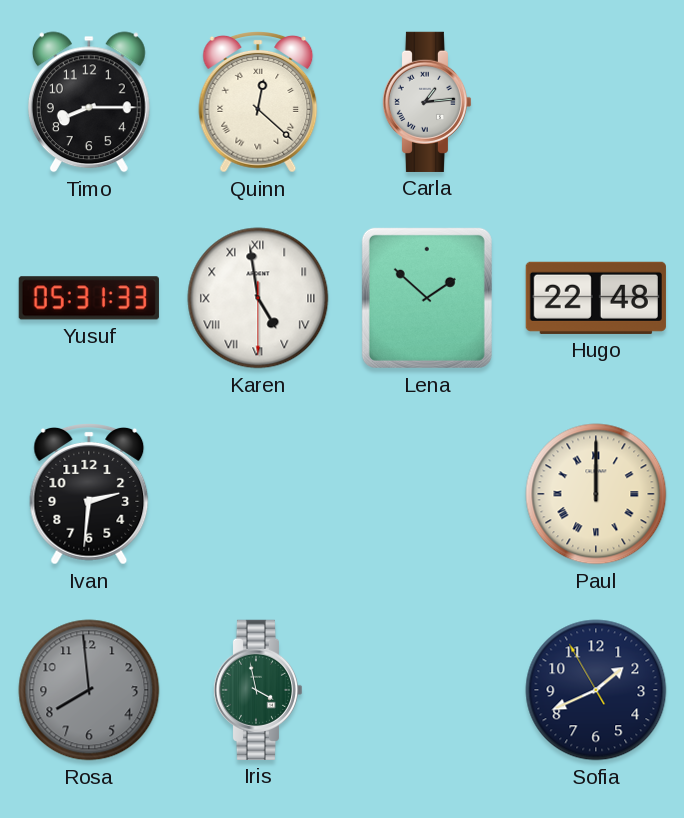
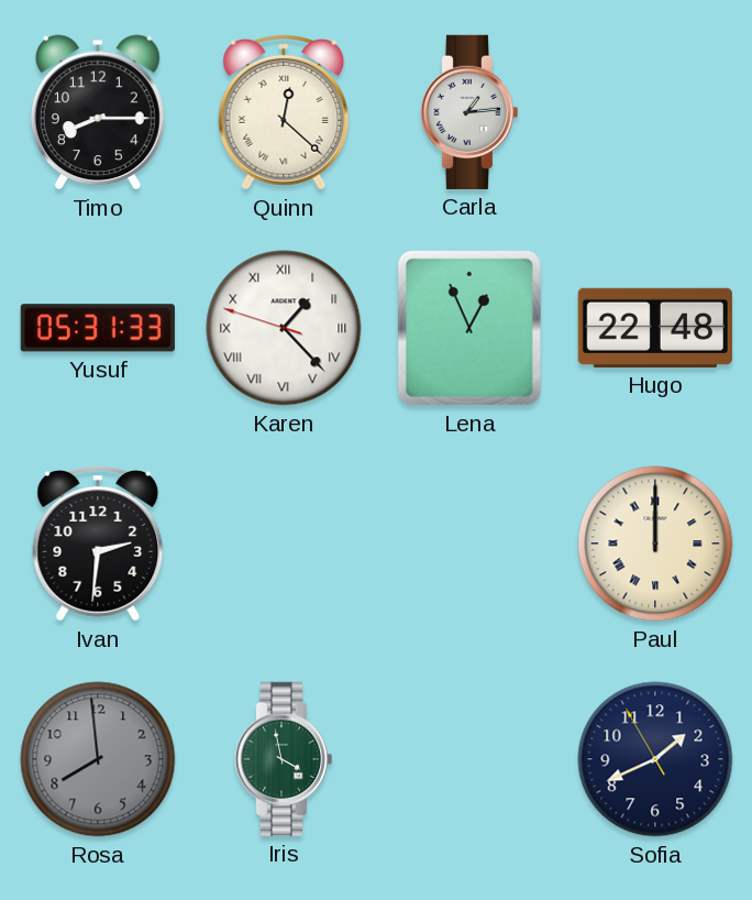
Karen: 4:58 -> 1:22 (284, 328)
Lena: 1:52 -> 12:56 (469, 328)
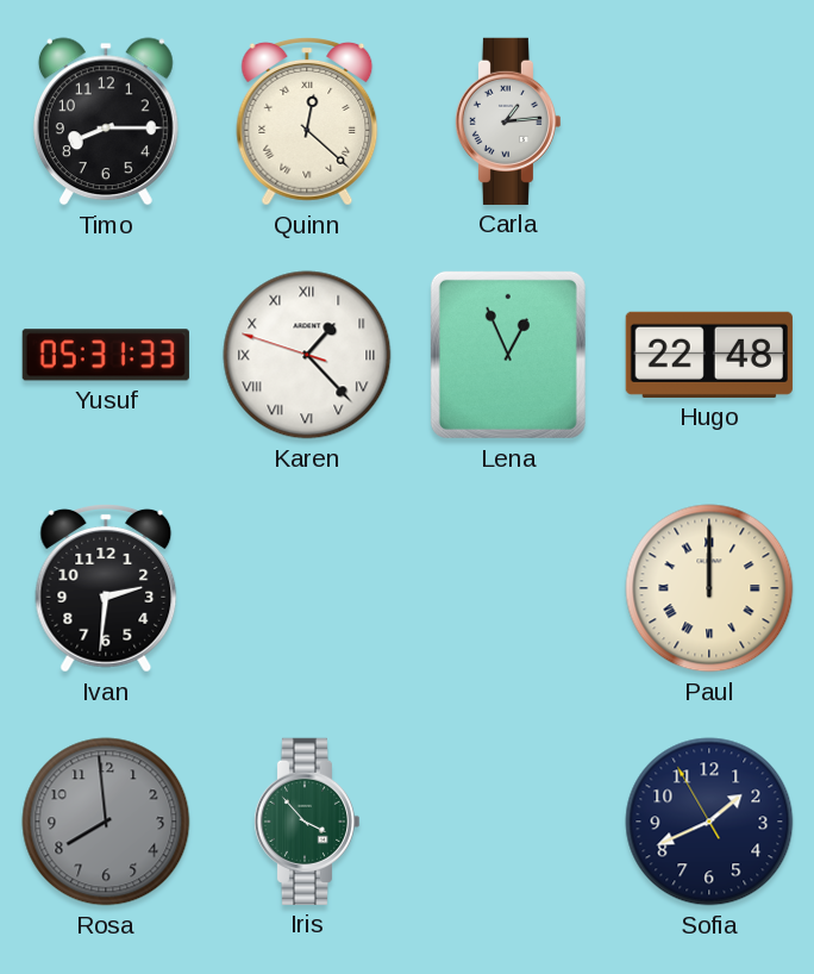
Iris: 3:58 -> 3:53 (307, 822)
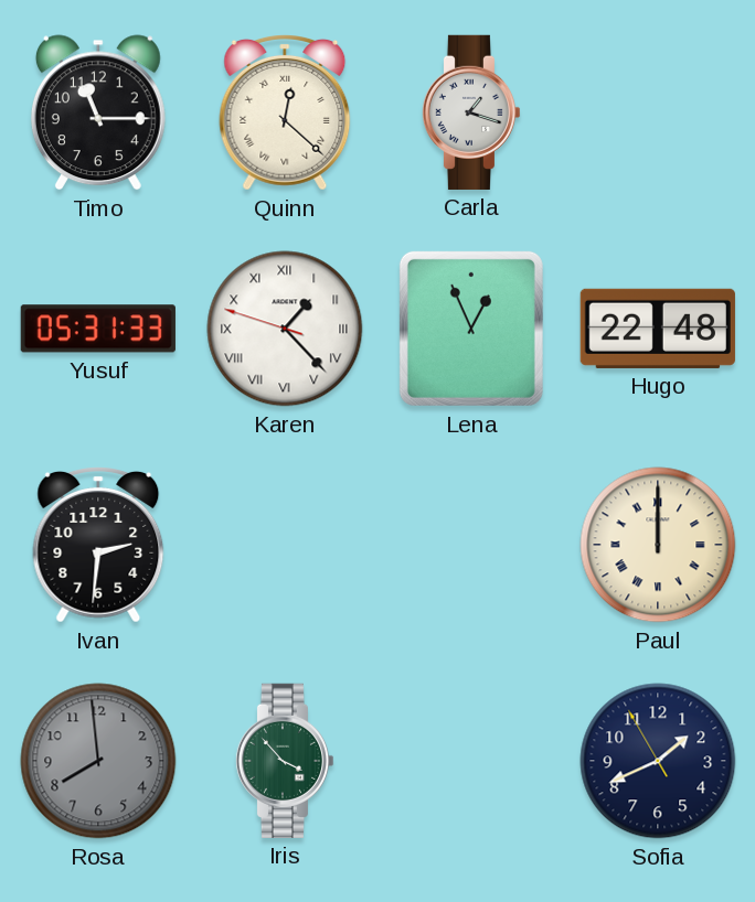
Timo: 8:15 -> 11:15 (98, 112)
Carla: 1:14 -> 1:18 (471, 112)
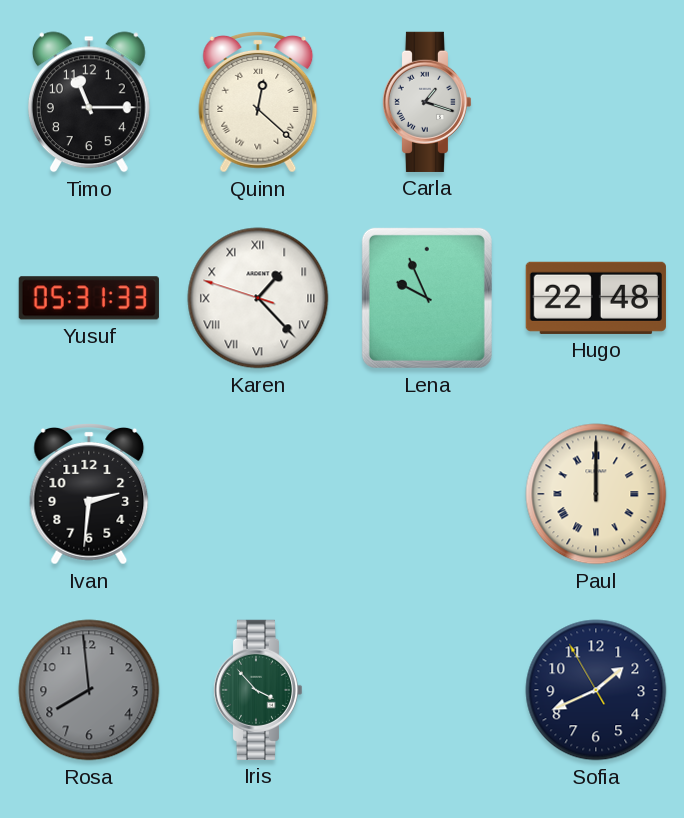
Lena: 12:56 -> 9:56 (427, 298)
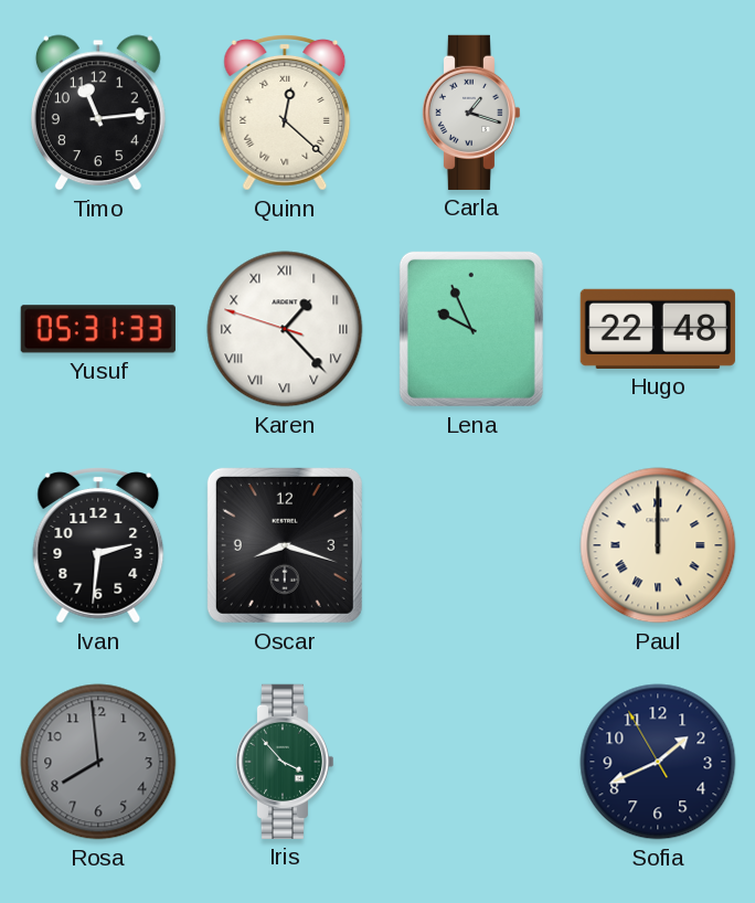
Timo: 11:15 -> 11:14 (98, 113)
Oscar: none -> 8:18 (285, 545)
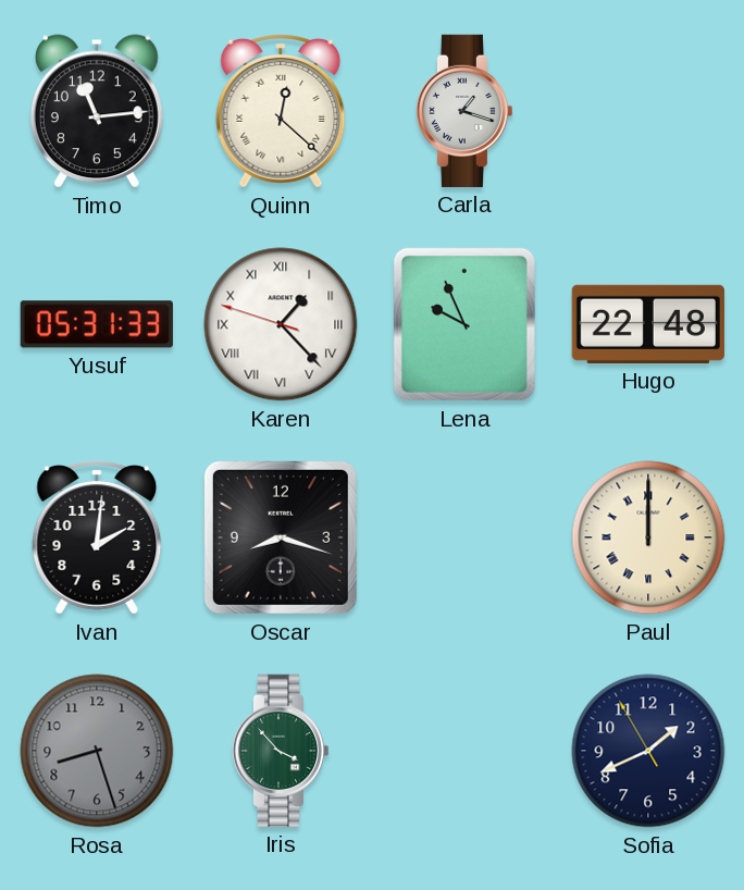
Ivan: 2:31 -> 2:01 (97, 539)
Rosa: 7:59 -> 8:27 (97, 751)
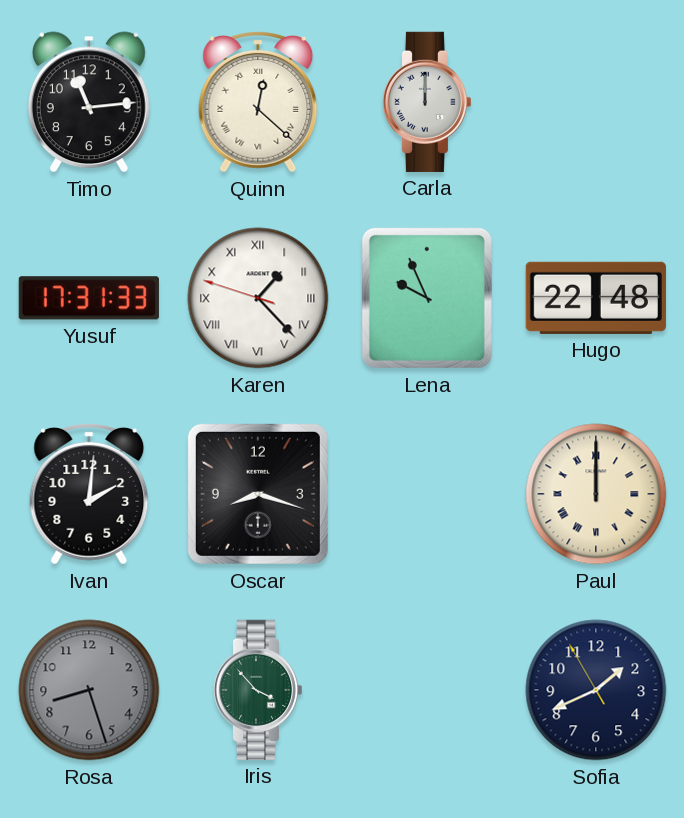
Carla: 1:18 -> 12:00 (427, 102)
Yusuf: 05:31 -> 17:31 (89, 298)
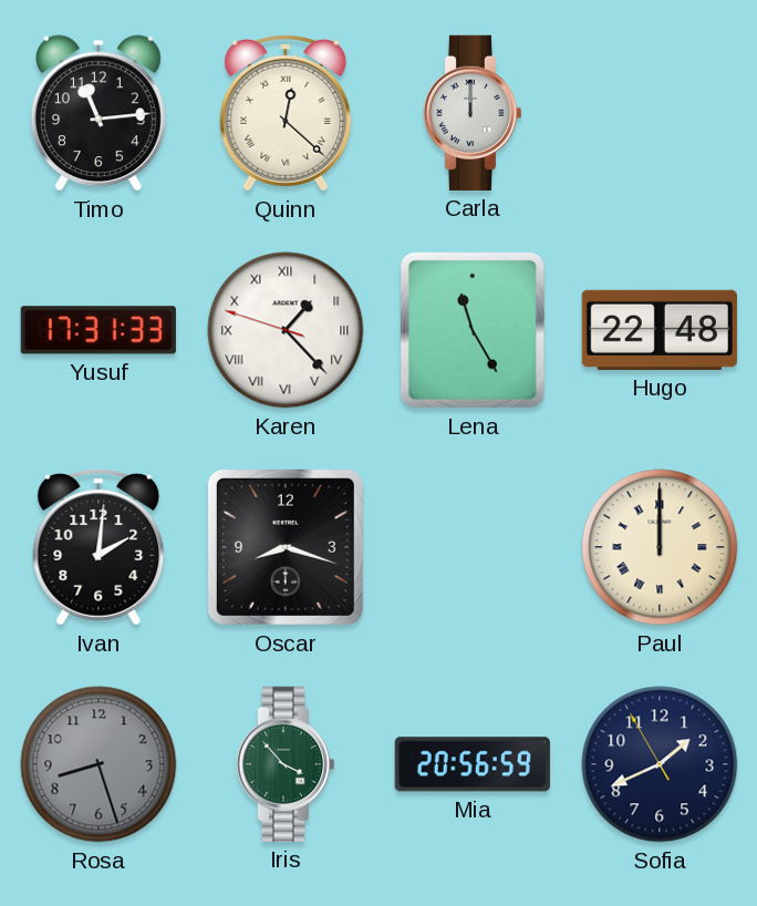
Lena: 9:56 -> 11:25 (473, 330)
Mia: none -> 20:56 (473, 764)
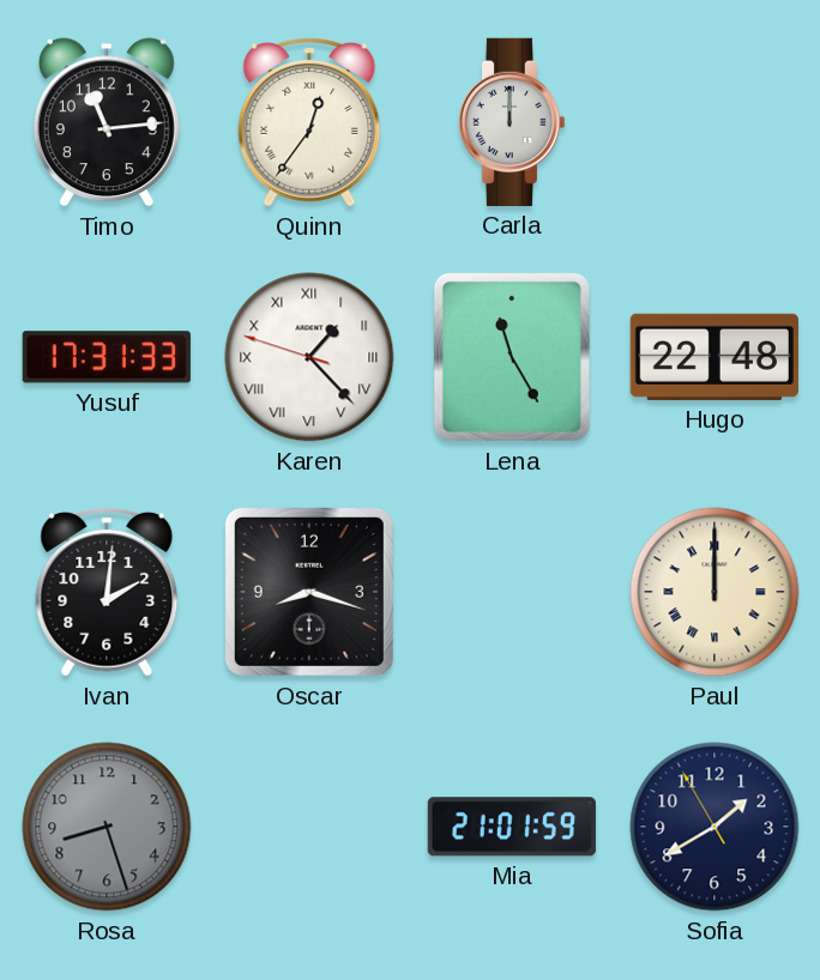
Quinn: 12:22 -> 12:36 (309, 123)
Iris: 3:53 -> none (286, 764)
Mia: 20:56 -> 21:01 (512, 827)
Sofia: 1:40 -> 1:39 (715, 827)
